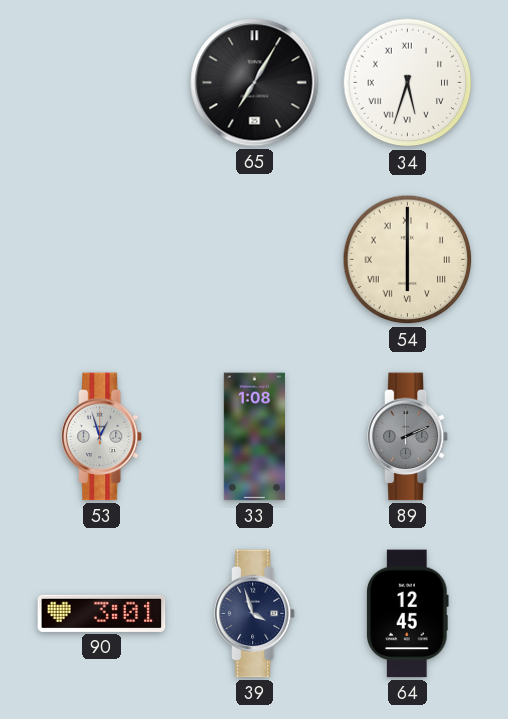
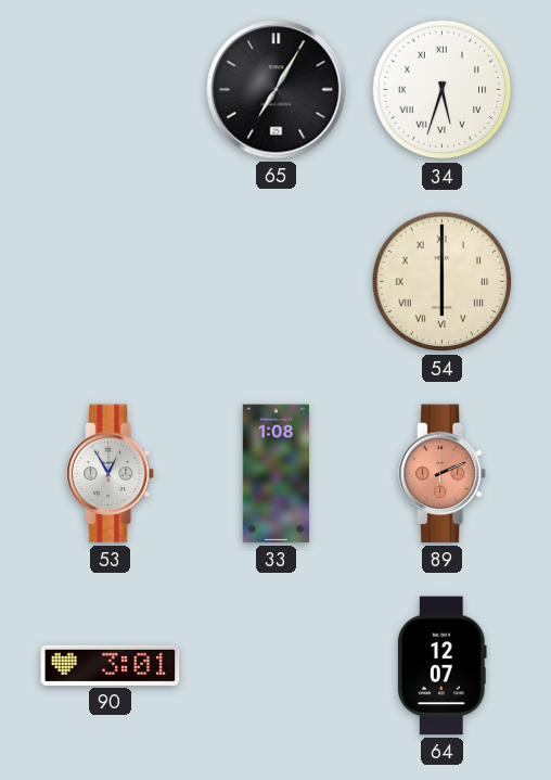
53: 12:57 -> 12:55 (111, 474)
89 dial: grey -> salmon (443, 474)
39: 3:57 -> none (255, 614)
64: 12:45 -> 12:07 (443, 666)
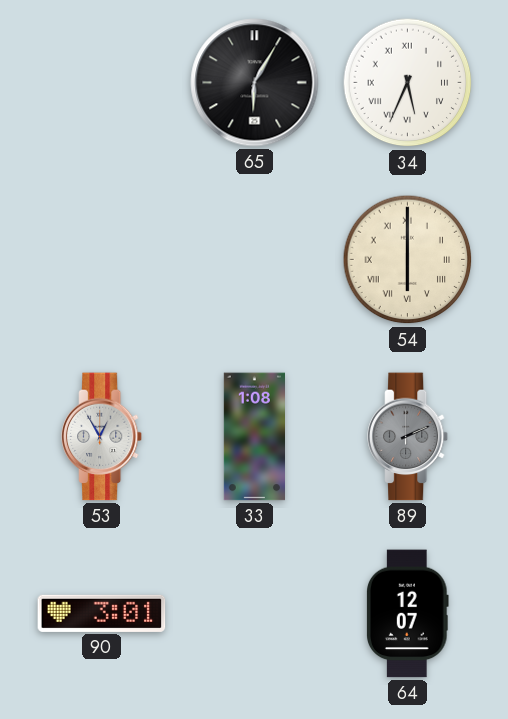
65: 7:05 -> 6:05 (255, 83)
34: 5:33 -> 5:34 (408, 83)
89 dial: salmon -> grey (408, 437)
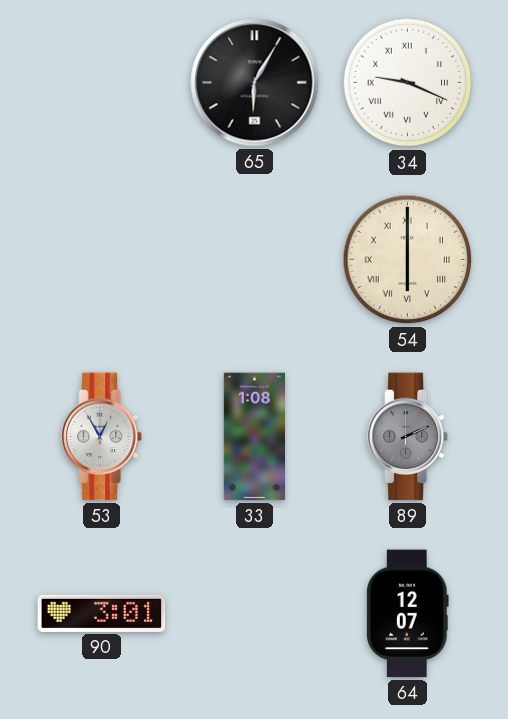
34: 5:34 -> 9:19 (408, 83)
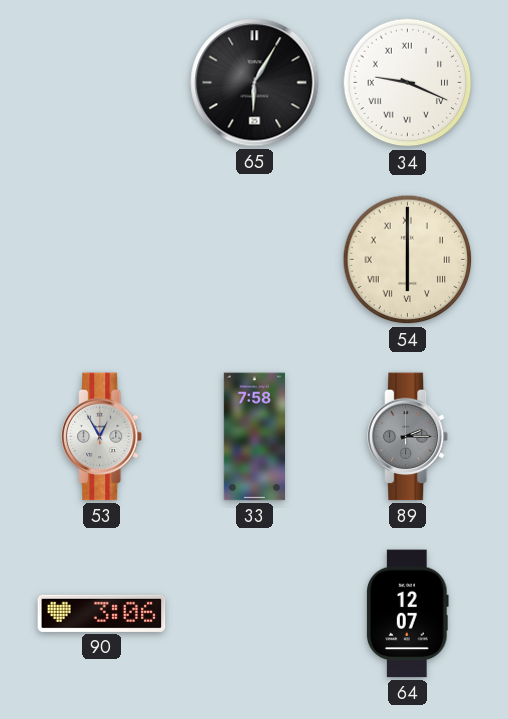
33: 1:08 -> 7:58 (254, 437)
89: 2:11 -> 2:15 (408, 437)
90: 3:01 -> 3:06 (102, 613)
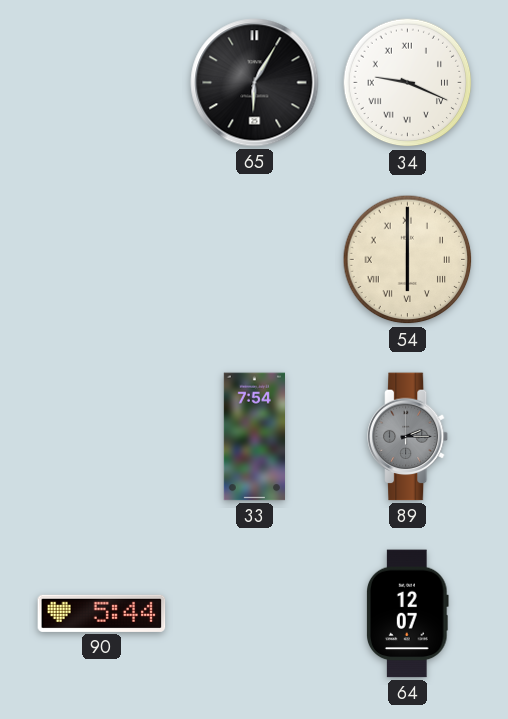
53: 12:55 -> none (102, 437)
33: 7:58 -> 7:54 (254, 437)
90: 3:06 -> 5:44 (102, 613)
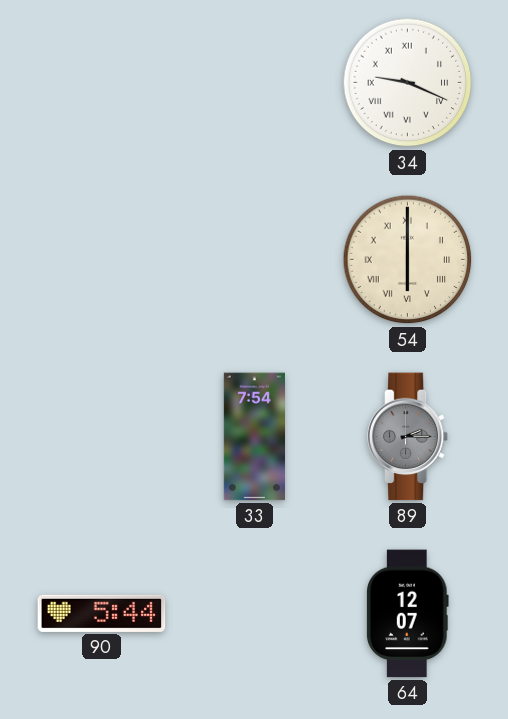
65: 6:05 -> none (255, 83)
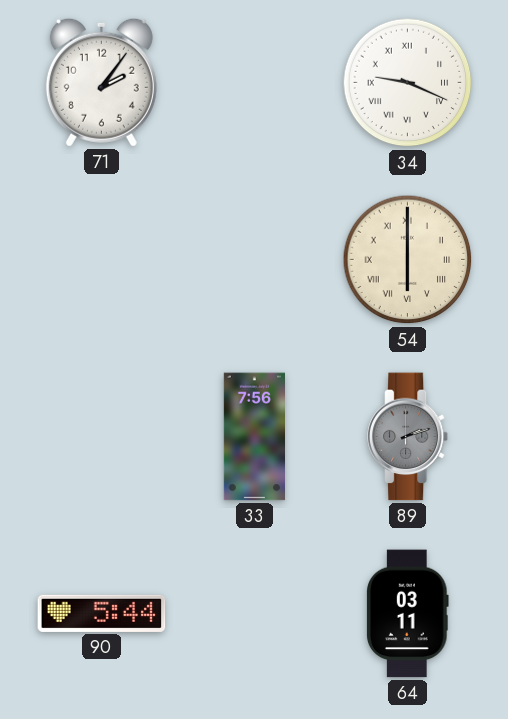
71: none -> 2:06 (101, 82)
33: 7:54 -> 7:56 (254, 437)
89: 2:15 -> 2:12 (408, 437)
64: 12:07 -> 03:11 (408, 614)
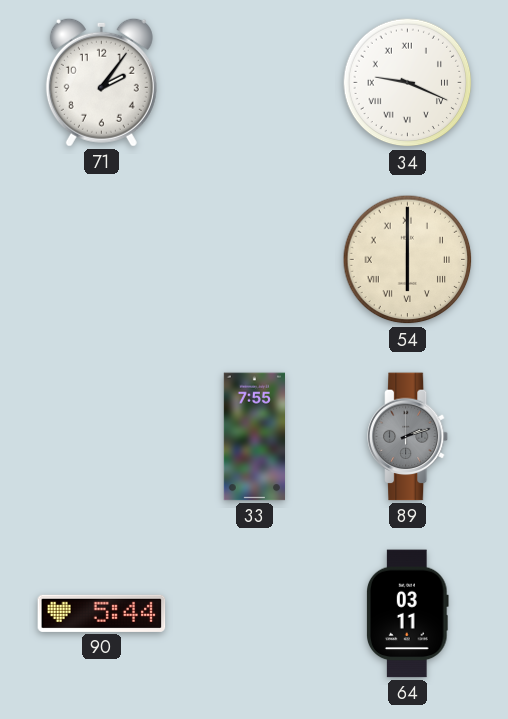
33: 7:56 -> 7:55 (254, 437)
